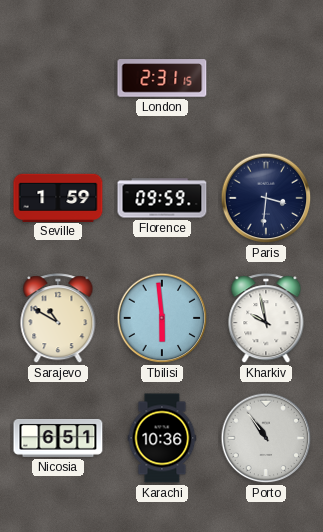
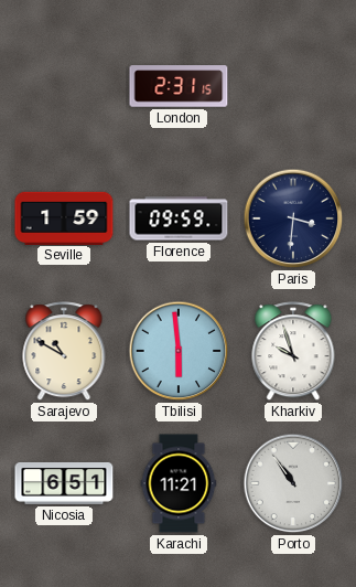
Kharkiv: 9:58 -> 9:57 (293, 352)
Karachi: 10:36 -> 11:21 (179, 483)
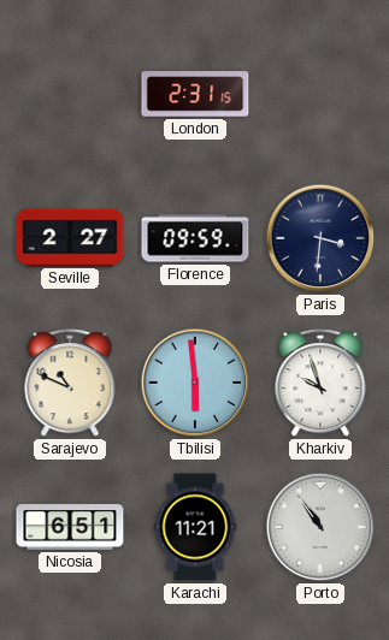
Seville: 1:59 -> 2:27 (70, 237)
Sarajevo: 10:50 -> 10:49 (70, 384)
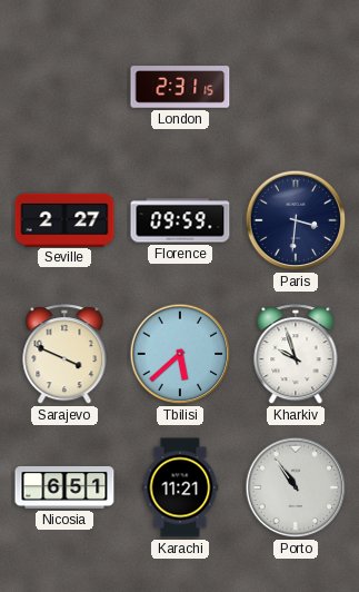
Sarajevo: 10:49 -> 3:49 (64, 355)
Tbilisi: 5:59 -> 5:38 (180, 354)
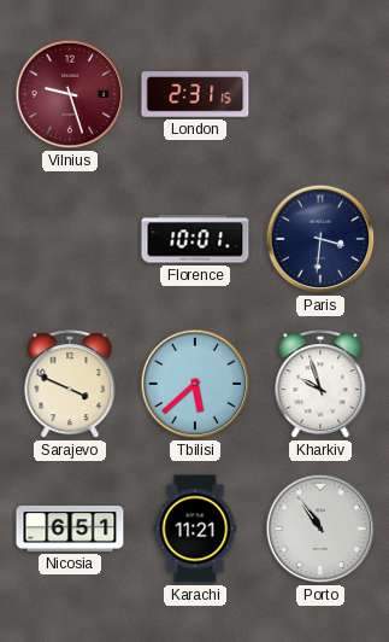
Vilnius: none -> 9:27 (70, 94)
Seville: 2:27 -> none (64, 219)
Florence: 09:59 -> 10:01 (195, 239)
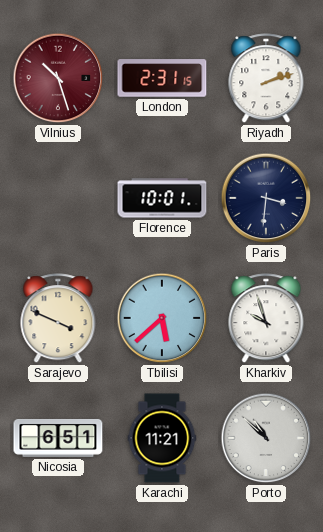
Vilnius: 9:27 -> 10:27 (58, 78)
Riyadh: none -> 2:12 (266, 79)
Porto: 10:54 -> 10:52 (266, 438)
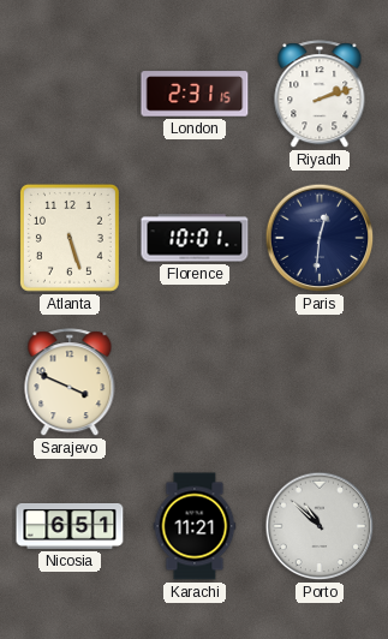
Vilnius: 10:27 -> none (58, 78)
Atlanta: none -> 5:27 (70, 238)
Paris: 3:31 -> 12:31 (320, 238)
Tbilisi: 5:38 -> none (162, 318)
Kharkiv: 9:57 -> none (266, 319)
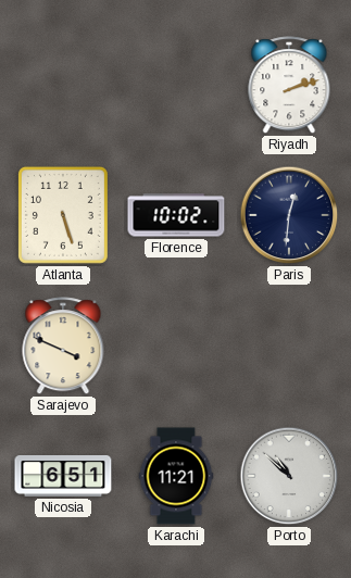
London: 2:31 -> none (195, 94)
Florence: 10:01 -> 10:02 (176, 215)
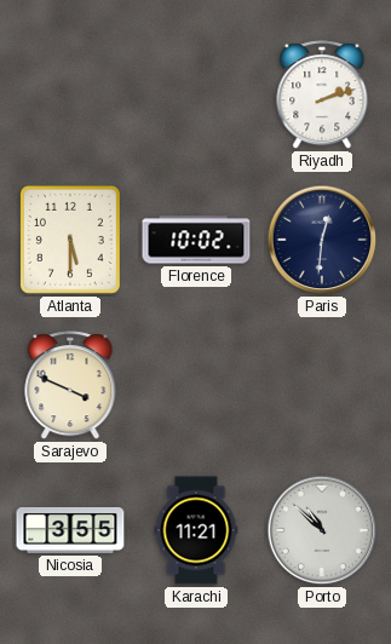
Atlanta: 5:27 -> 5:30 (70, 240)
Nicosia: 6:51 -> 3:55 (70, 530)
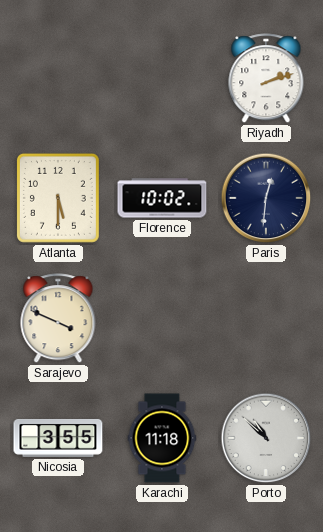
Karachi: 11:21 -> 11:18 (162, 438)
